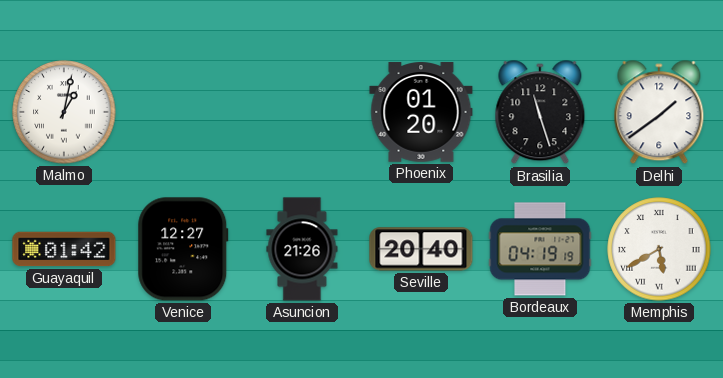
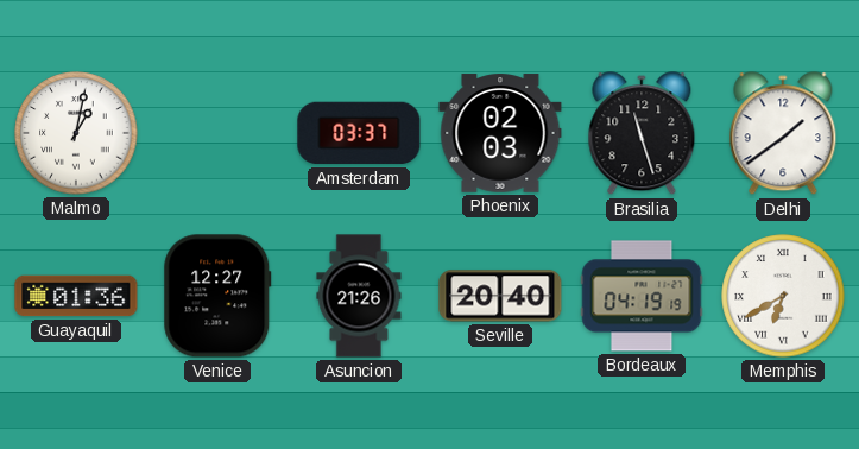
Amsterdam: none -> 03:37 (359, 133)
Phoenix: 01:20 -> 02:03 (500, 133)
Guayaquil: 01:42 -> 01:36 (76, 296)
Memphis: 5:40 -> 6:40 (783, 296)
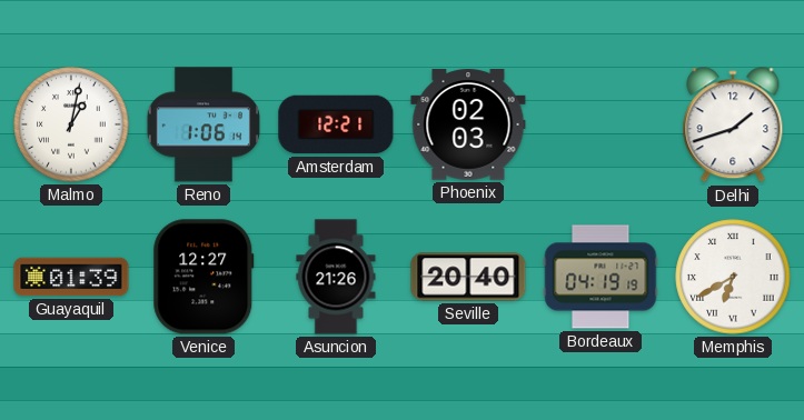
Reno: none -> 1:06 (204, 124)
Amsterdam: 03:37 -> 12:21 (336, 124)
Brasilia: 11:27 -> none (642, 134)
Delhi: 1:39 -> 1:42 (733, 126)
Guayaquil: 01:36 -> 01:39 (71, 277)
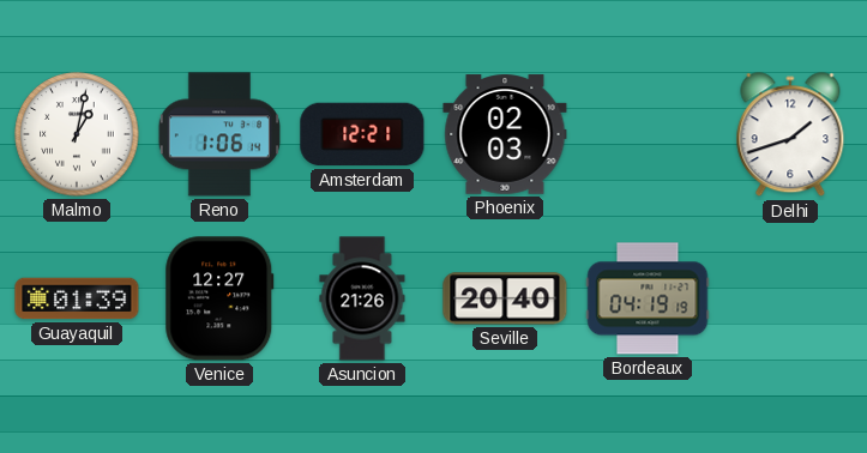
Memphis: 6:40 -> none (733, 277)
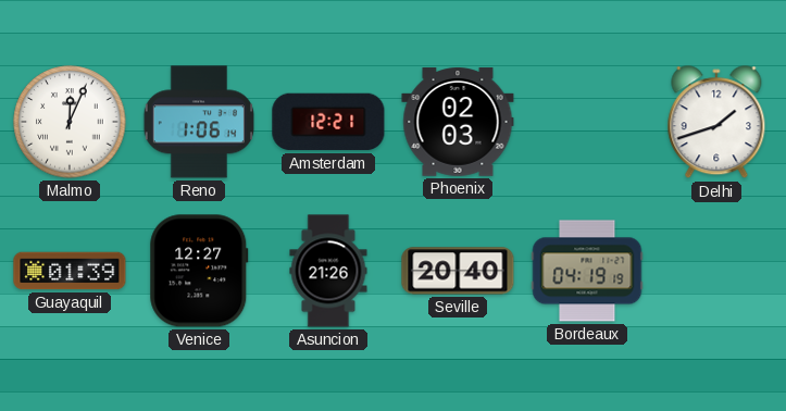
Malmo: 1:02 -> 12:04 (70, 122)
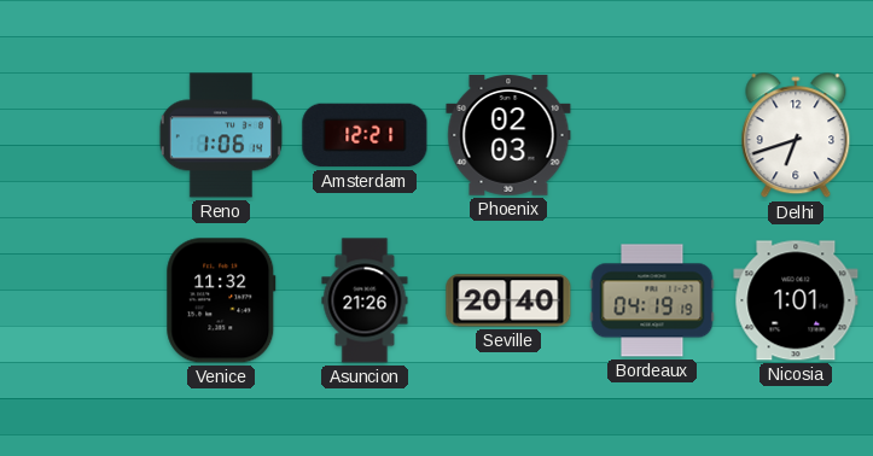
Malmo: 12:04 -> none (70, 122)
Delhi: 1:42 -> 6:42 (796, 136)
Guayaquil: 01:39 -> none (70, 271)
Venice: 12:27 -> 11:32 (221, 300)
Nicosia: none -> 1:01 (796, 300)
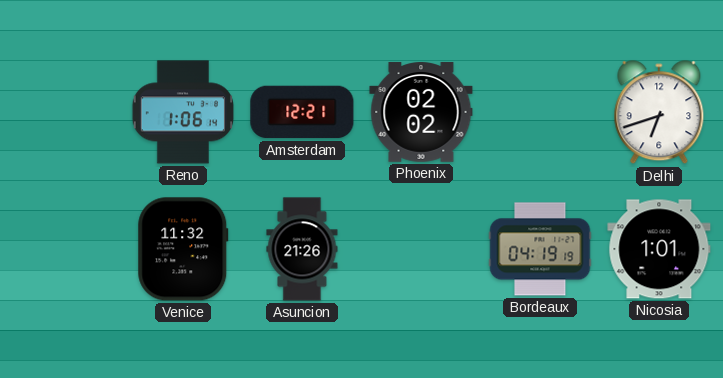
Phoenix: 02:03 -> 02:02 (421, 112)
Seville: 20:40 -> none (508, 300)
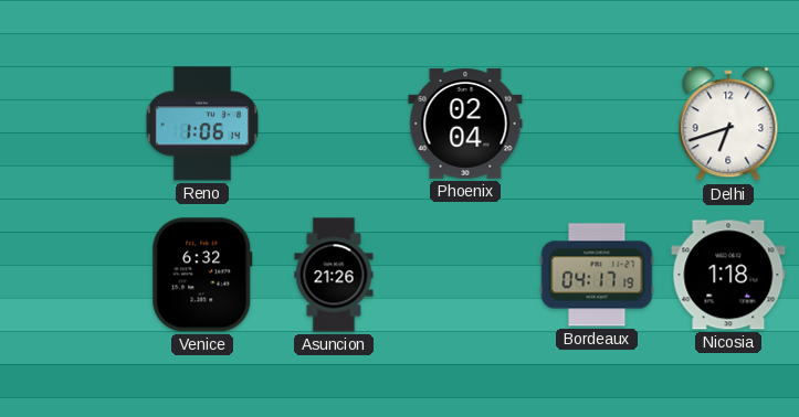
Amsterdam: 12:21 -> none (302, 112)
Phoenix: 02:02 -> 02:04 (465, 124)
Venice: 11:32 -> 6:32 (202, 275)
Bordeaux: 04:19 -> 04:17 (597, 275)
Nicosia: 1:01 -> 1:18 (728, 275)
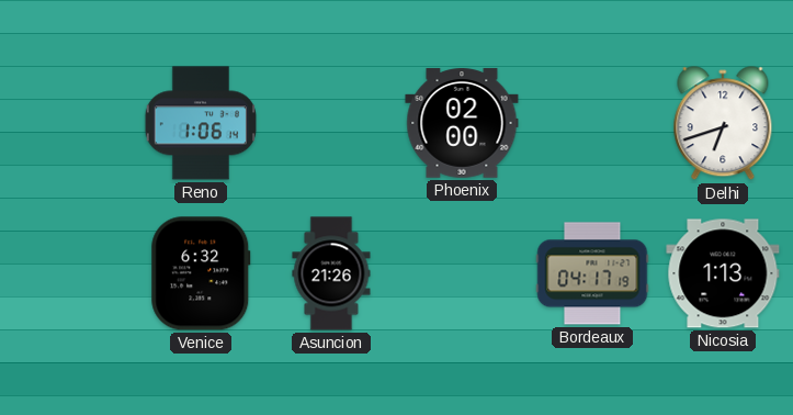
Phoenix: 02:04 -> 02:00 (462, 123)
Nicosia: 1:18 -> 1:13 (723, 273)
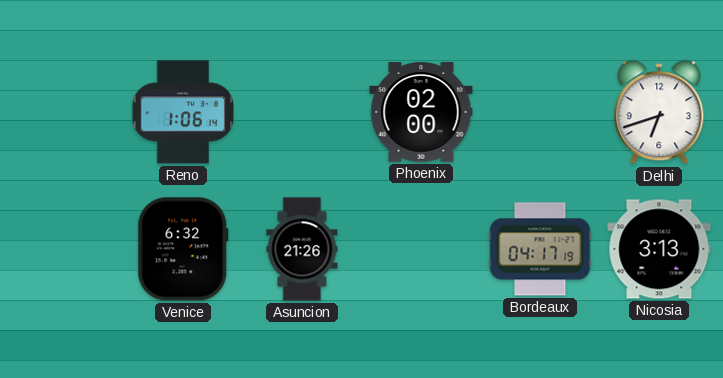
Nicosia: 1:13 -> 3:13 (659, 249)
